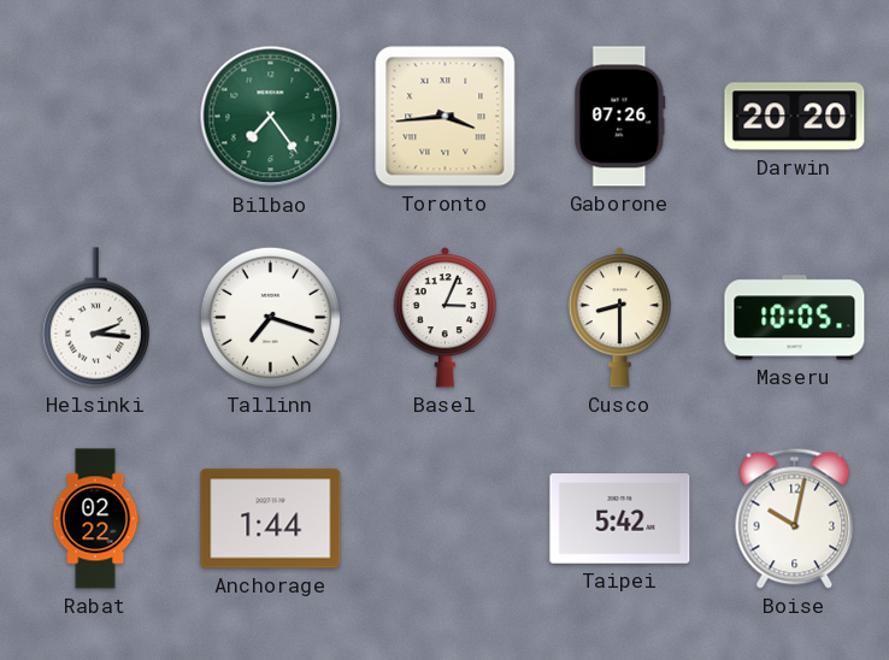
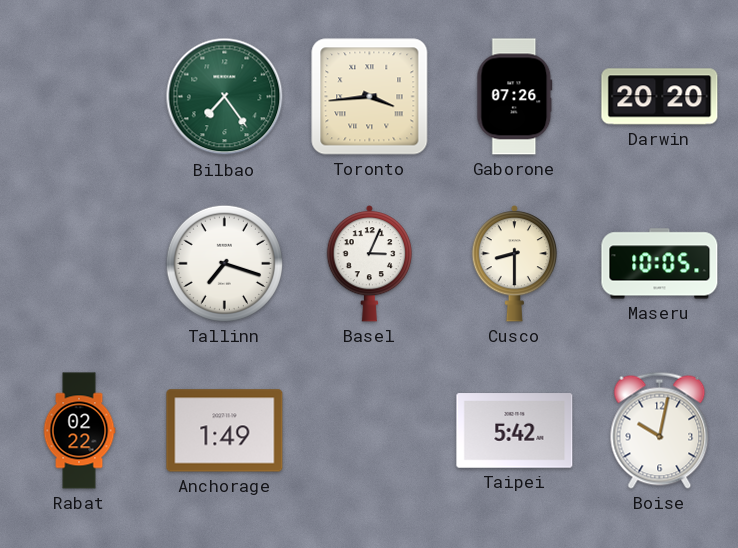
Helsinki: 2:16 -> none (95, 318)
Anchorage: 1:44 -> 1:49 (225, 431)
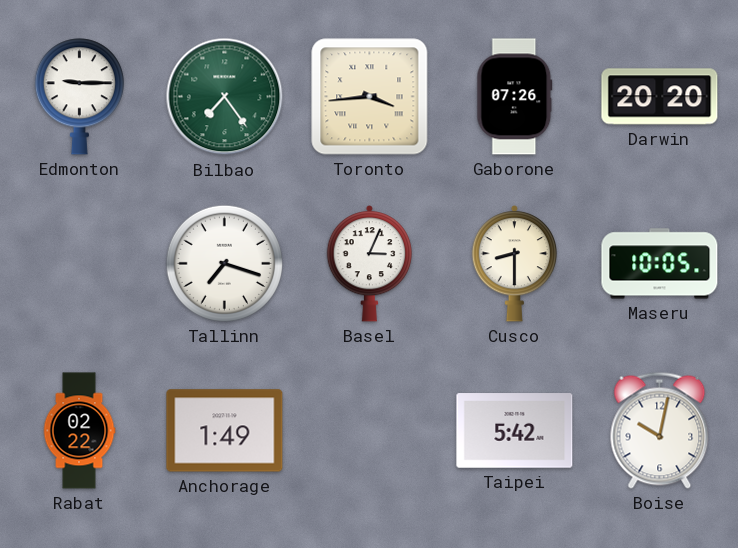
Edmonton: none -> 9:15 (79, 97)
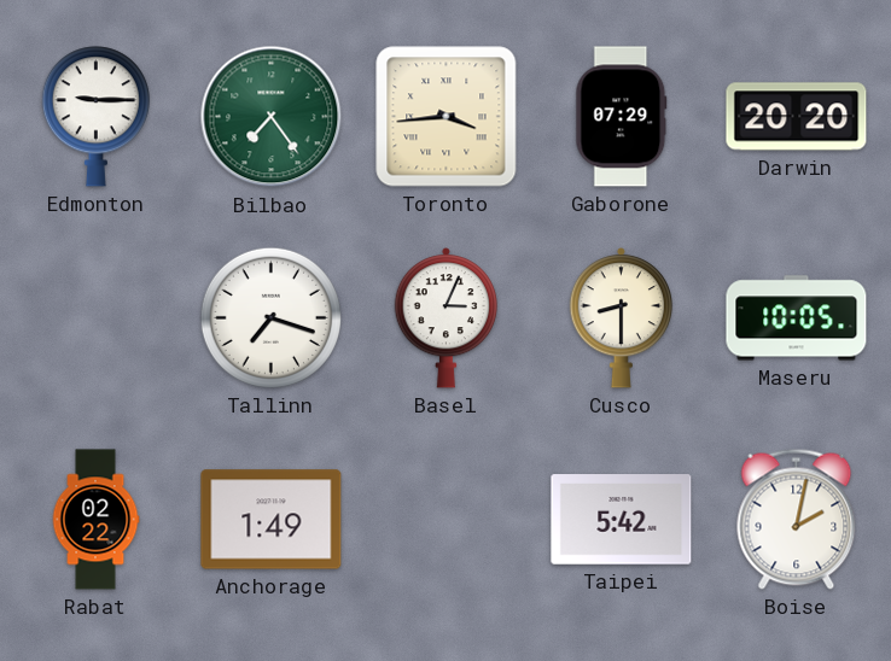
Gaborone: 07:26 -> 07:29 (622, 117)
Boise: 10:02 -> 2:02 (797, 519)
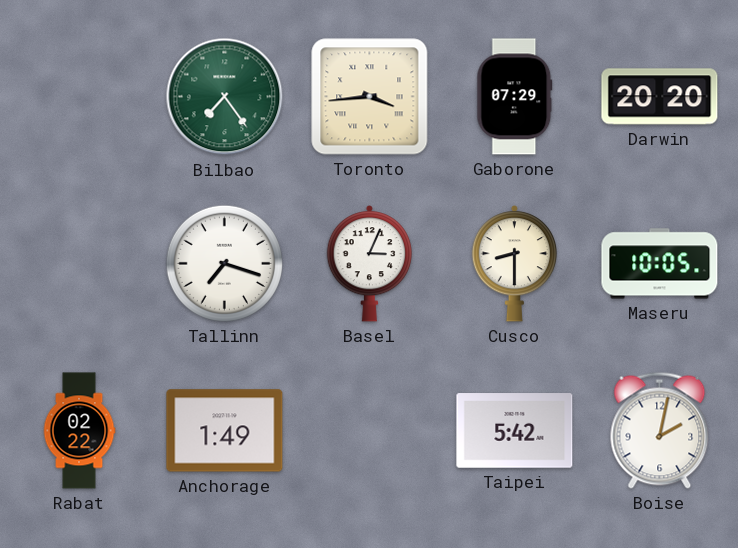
Edmonton: 9:15 -> none (95, 117)
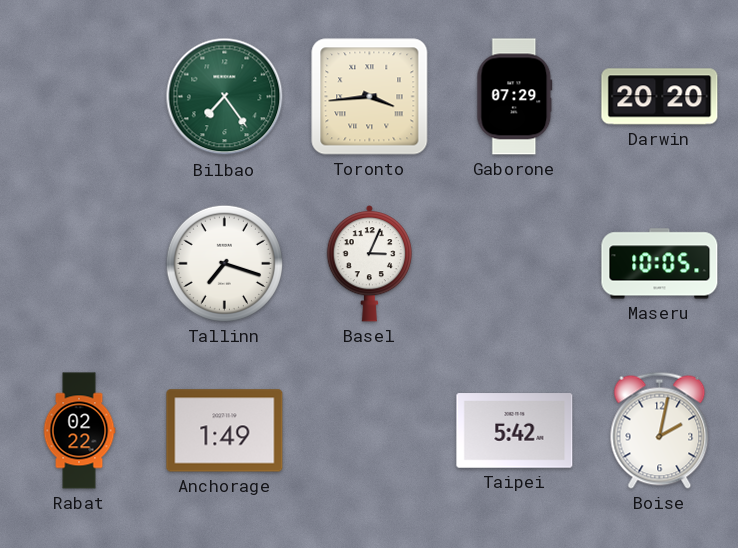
Cusco: 8:30 -> none (514, 264)
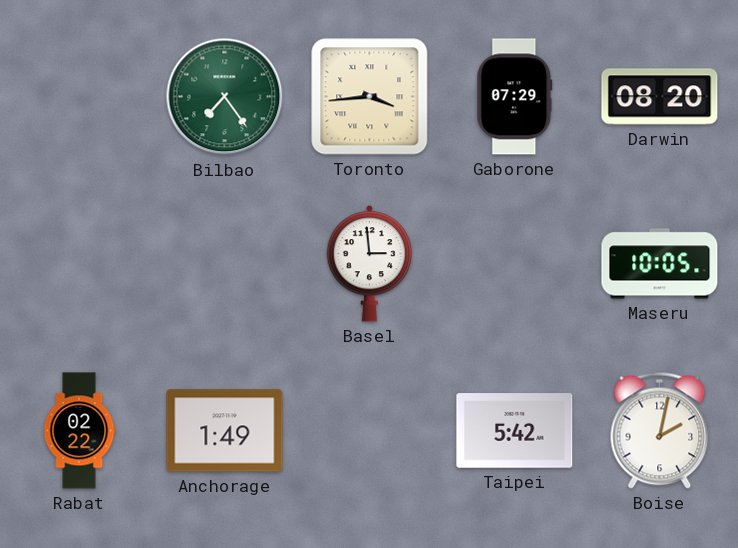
Darwin: 20:20 -> 08:20 (660, 97)
Tallinn: 7:18 -> none (224, 263)
Basel: 3:04 -> 2:59 (369, 264)
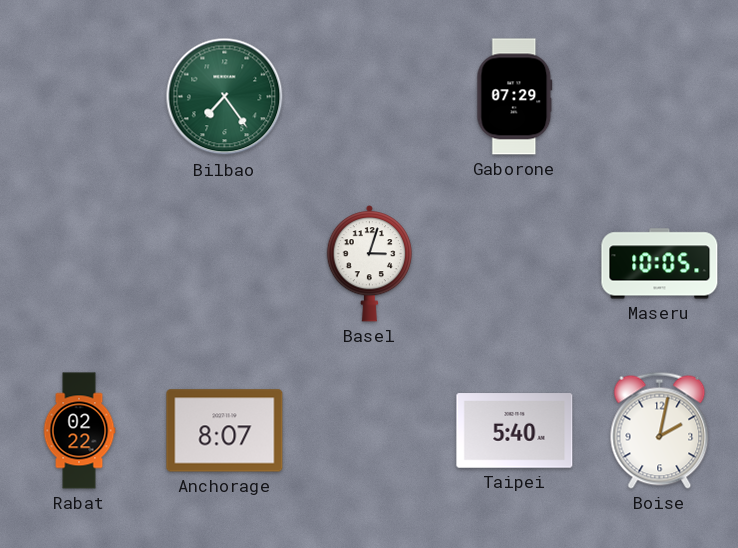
Toronto: 3:44 -> none (370, 97)
Darwin: 08:20 -> none (660, 97)
Basel: 2:59 -> 3:03 (369, 264)
Anchorage: 1:49 -> 8:07 (225, 431)
Taipei: 5:42 -> 5:40 (515, 431)
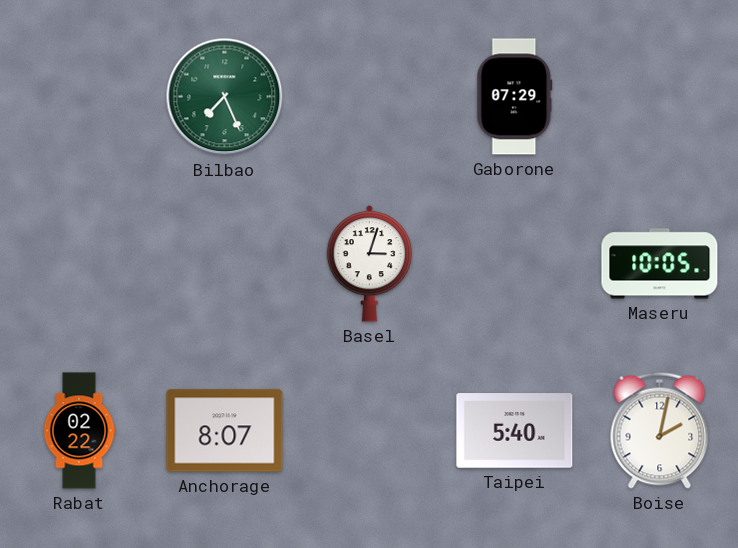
Bilbao: 7:24 -> 7:26 (225, 97)
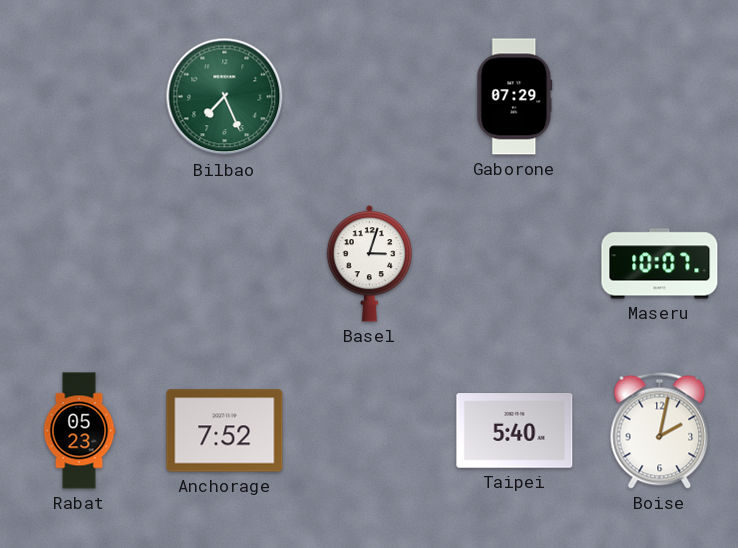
Maseru: 10:05 -> 10:07 (660, 264)
Rabat: 02:22 -> 05:23 (79, 431)
Anchorage: 8:07 -> 7:52 (225, 431)
